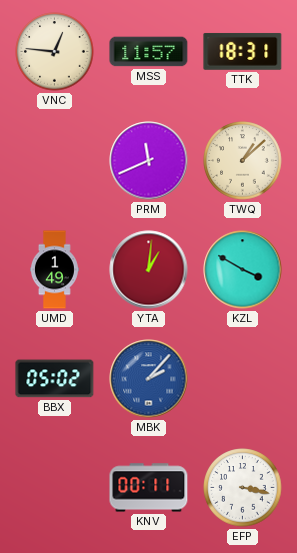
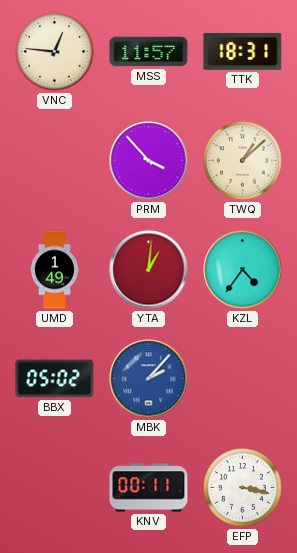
PRM: 11:41 -> 3:53 (149, 161)
KZL: 3:50 -> 4:36 (243, 270)
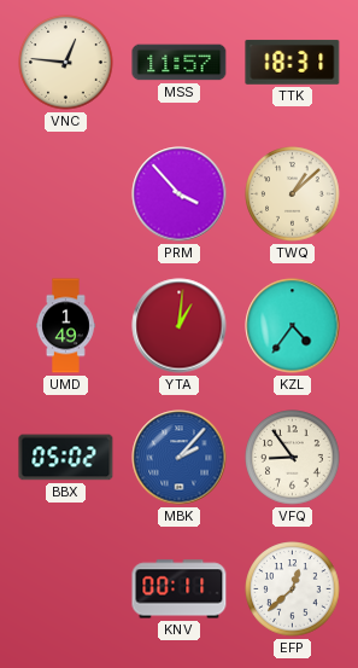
VFQ: none -> 8:54 (293, 458)
EFP: 3:17 -> 12:38 (293, 589)
